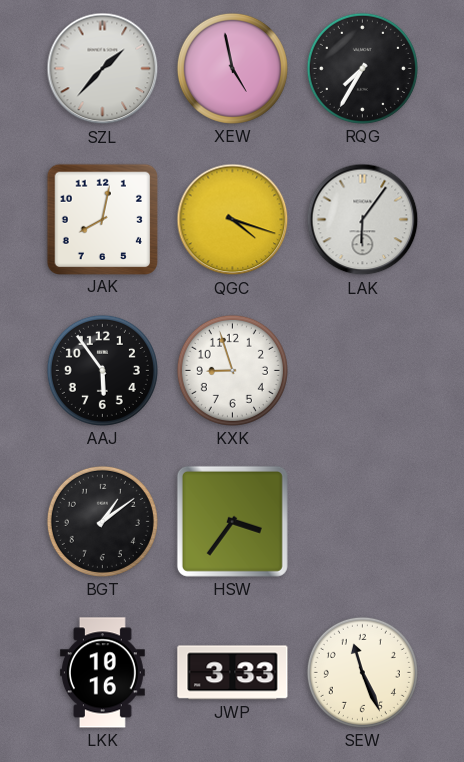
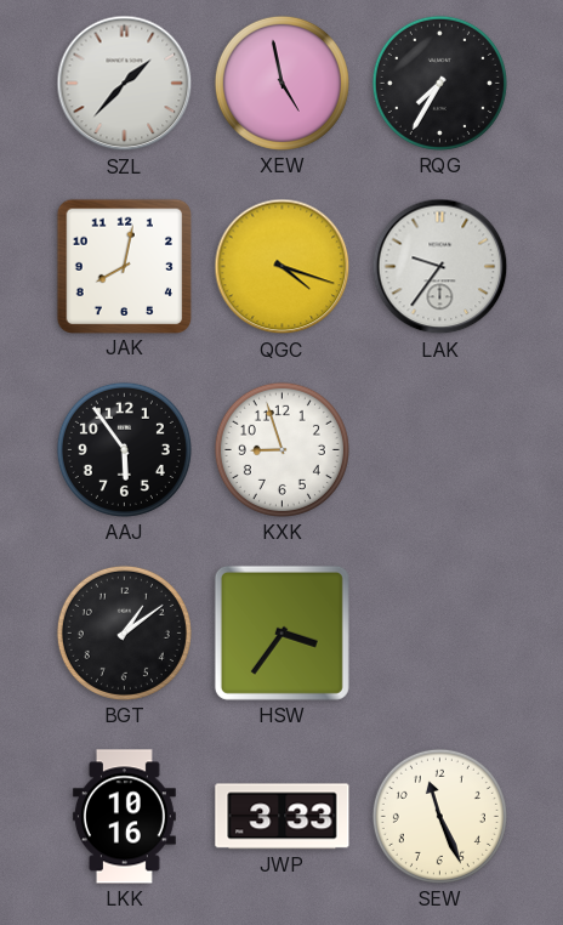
LAK: 6:06 -> 9:36 (440, 267)
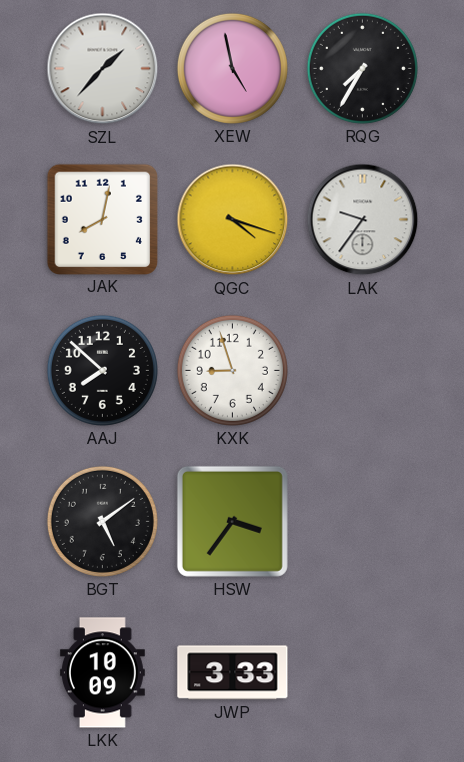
AAJ: 5:54 -> 7:52 (102, 370)
BGT: 1:09 -> 5:09 (102, 521)
LKK: 10:16 -> 10:09 (102, 673)
SEW: 11:26 -> none (439, 816)
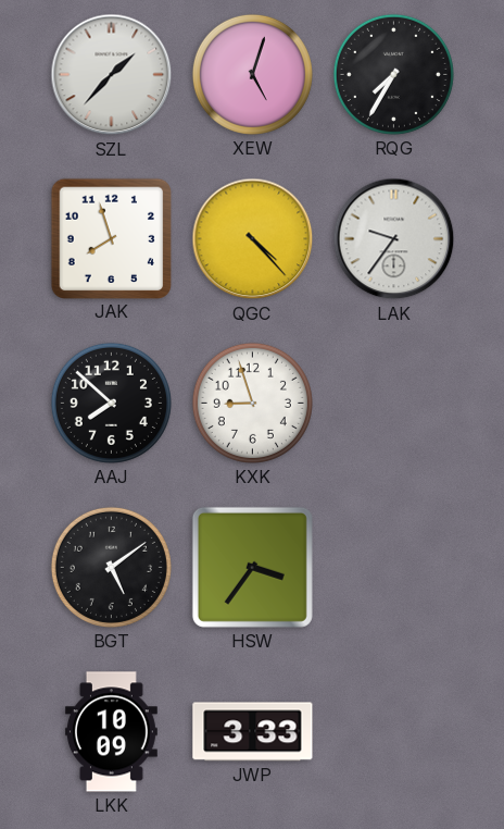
XEW: 4:58 -> 5:03 (252, 74)
JAK: 8:02 -> 7:57 (111, 238)
QGC: 4:18 -> 4:23 (253, 239)
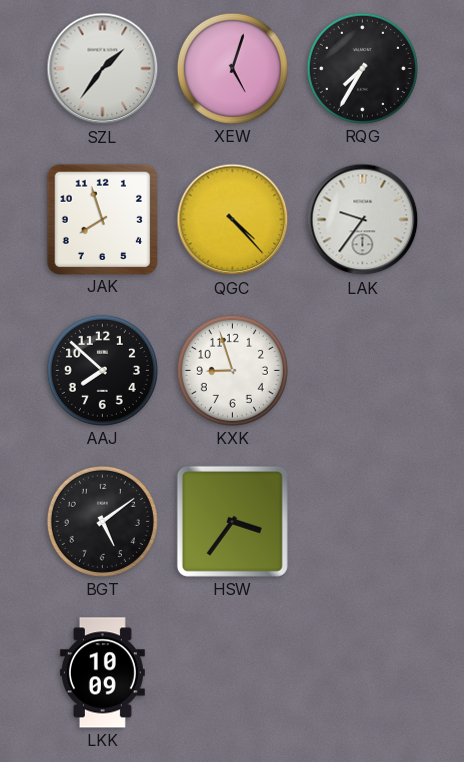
SZL: 1:37 -> 1:36 (103, 69)
JWP: 3:33 -> none (253, 732)
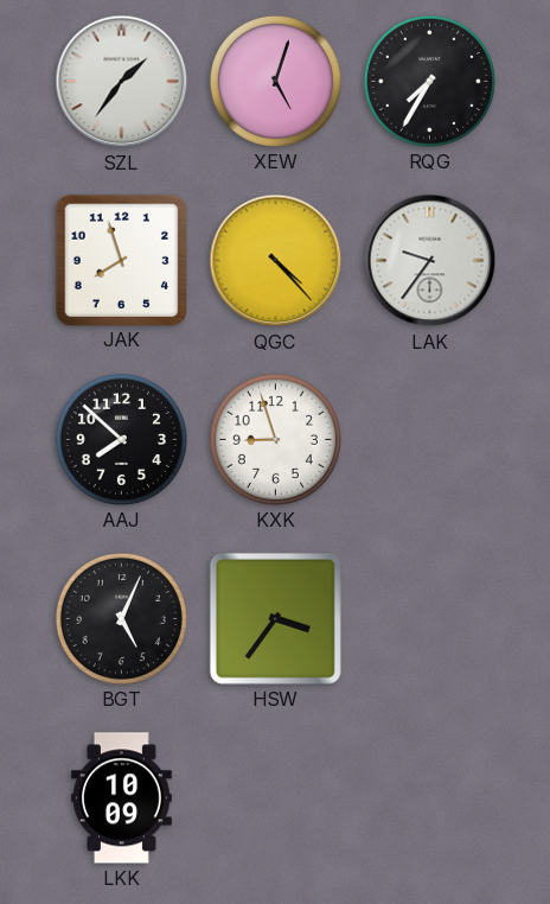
BGT: 5:09 -> 5:04 (121, 618)
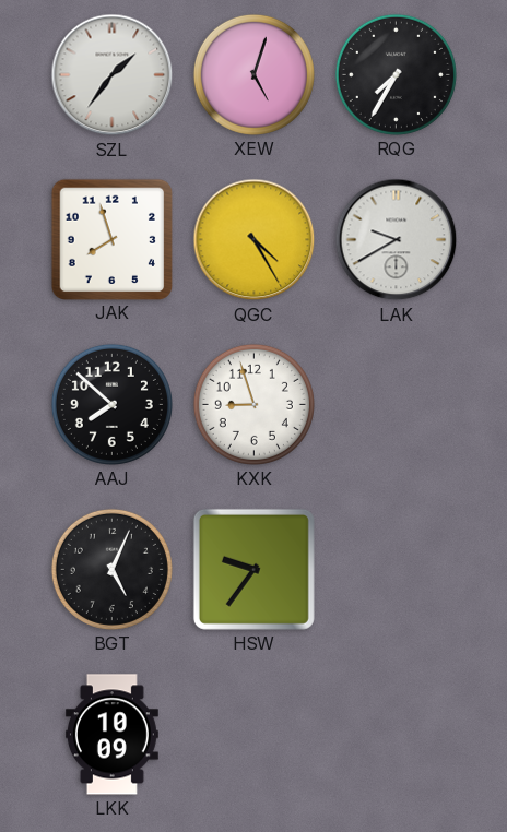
QGC: 4:23 -> 4:25 (255, 240)
LAK: 9:36 -> 9:40 (397, 240)
HSW: 3:36 -> 9:36 (253, 569)
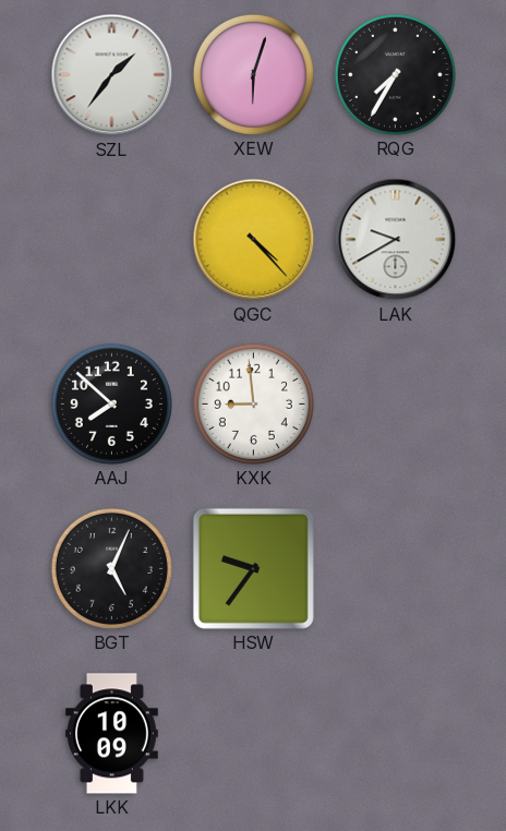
XEW: 5:03 -> 6:03 (253, 74)
JAK: 7:57 -> none (111, 239)
QGC: 4:25 -> 4:23 (254, 240)
KXK: 8:57 -> 8:59 (253, 404)
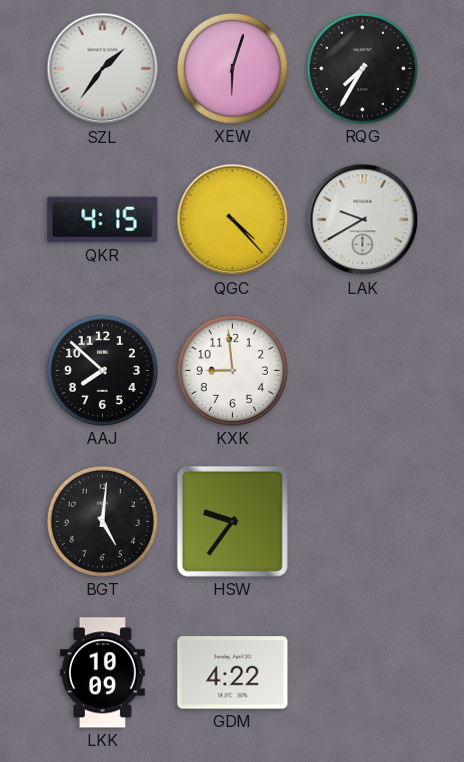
QKR: none -> 4:15 (103, 220)
BGT: 5:04 -> 5:01 (102, 521)
GDM: none -> 4:22 (233, 673)
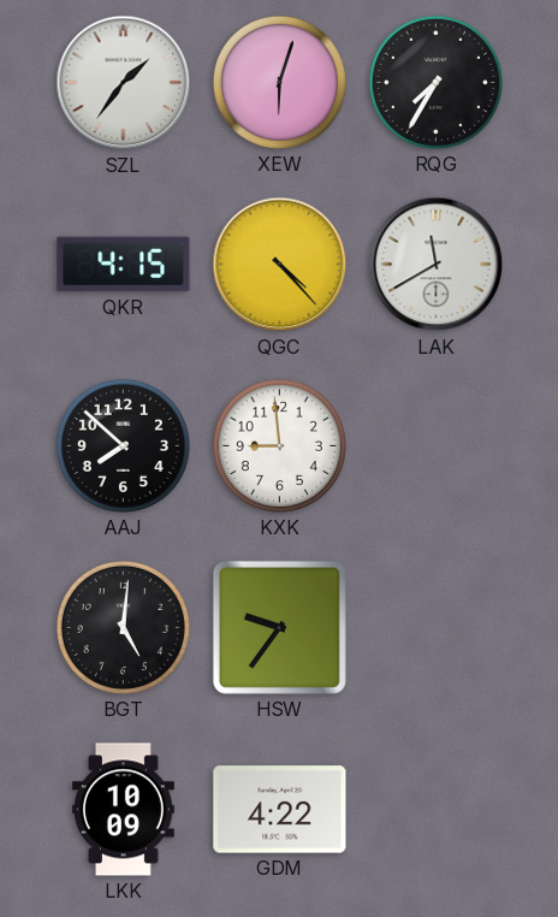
LAK: 9:40 -> 11:40 (437, 265)
